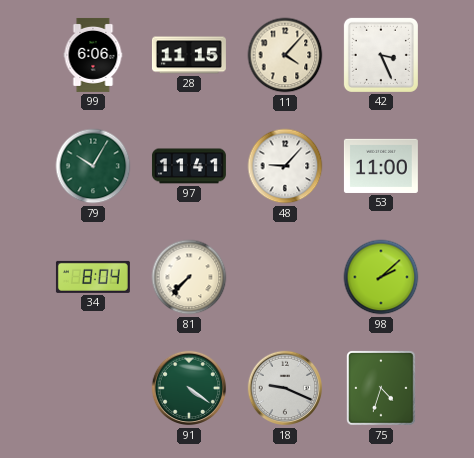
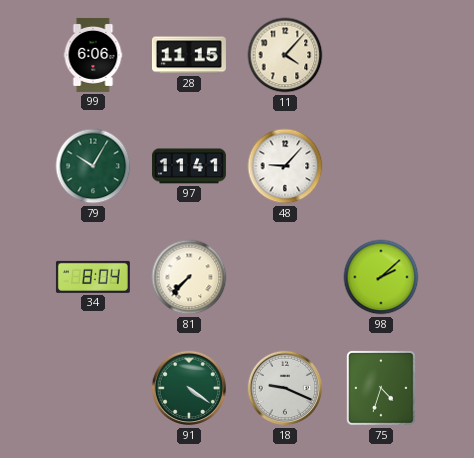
42: 3:26 -> none (381, 55)
53: 11:00 -> none (381, 166)
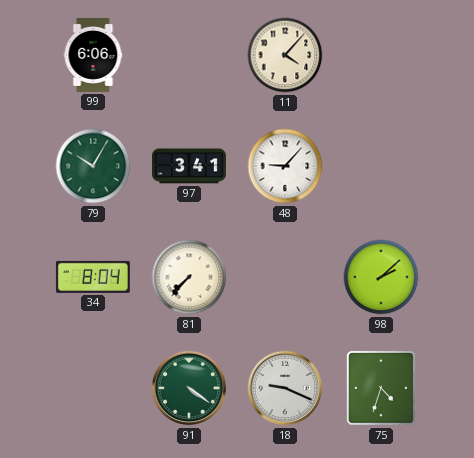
28: 11:15 -> none (189, 55)
97: 11:41 -> 3:41 (189, 166)
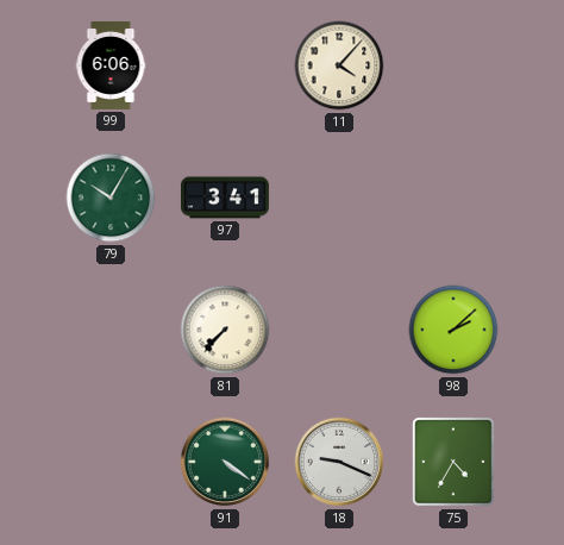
48: 9:07 -> none (285, 166)
34: 8:04 -> none (93, 277)
75: 4:33 -> 4:35 (453, 462)
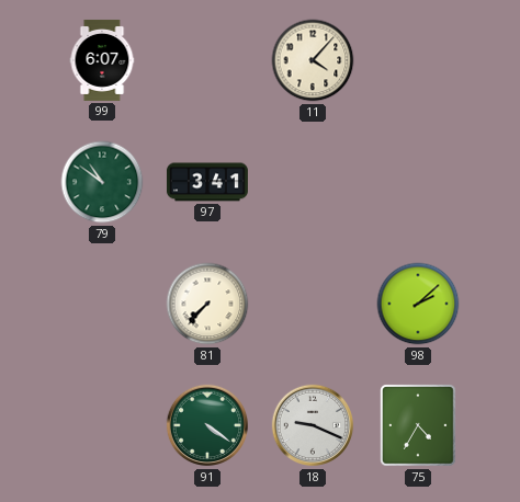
99: 6:06 -> 6:07 (102, 60)
79: 10:05 -> 10:51 (102, 182)
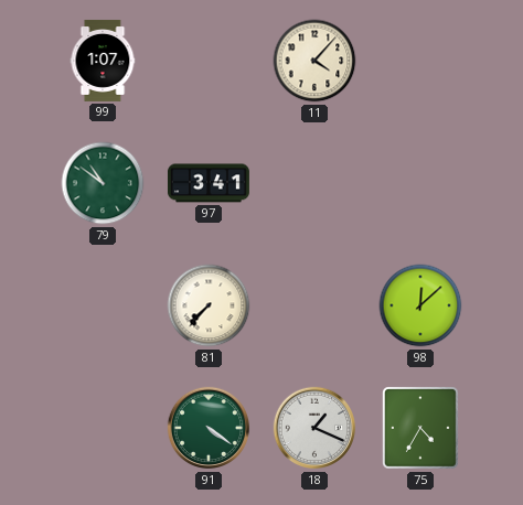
99: 6:07 -> 1:07 (103, 61)
98: 2:08 -> 12:08 (420, 305)
18: 9:19 -> 1:19 (314, 428)
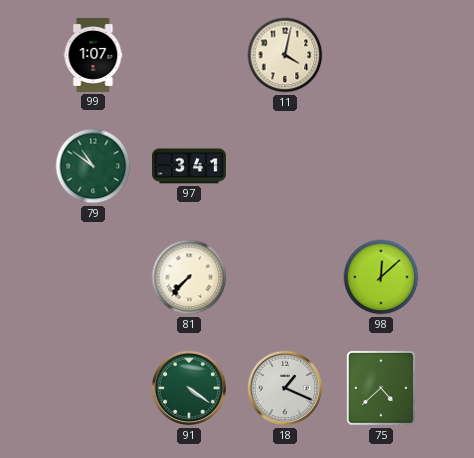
11: 4:07 -> 4:02 (285, 55)
75: 4:35 -> 4:38 (381, 388)
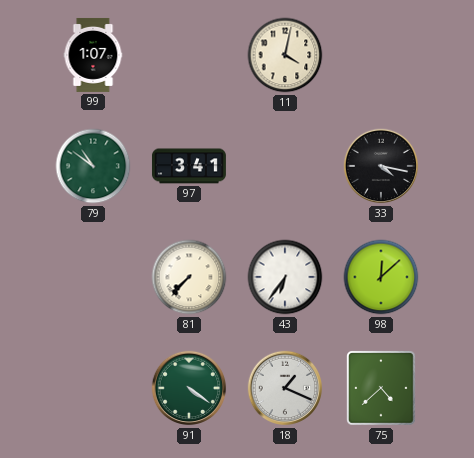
33: none -> 4:17 (381, 166)
43: none -> 6:36 (285, 277)
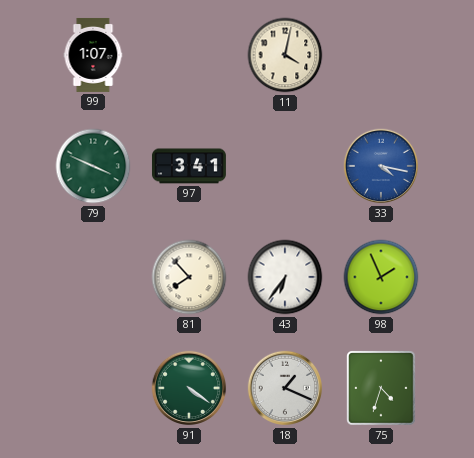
79: 10:51 -> 3:49 (93, 166)
33 dial: black -> blue (381, 166)
81: 7:37 -> 7:53 (189, 277)
98: 12:08 -> 1:56 (381, 277)
75: 4:38 -> 4:33 (381, 388)
